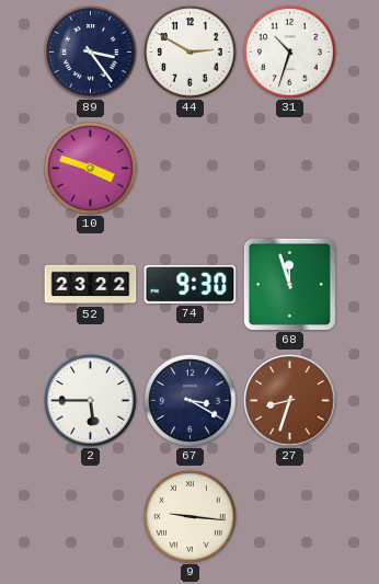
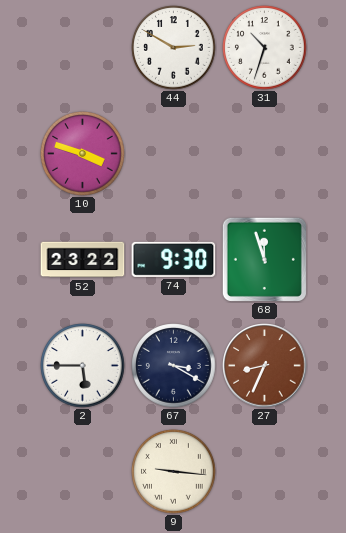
89: 3:24 -> none (91, 53)
27: 8:33 -> 8:34 (265, 366)
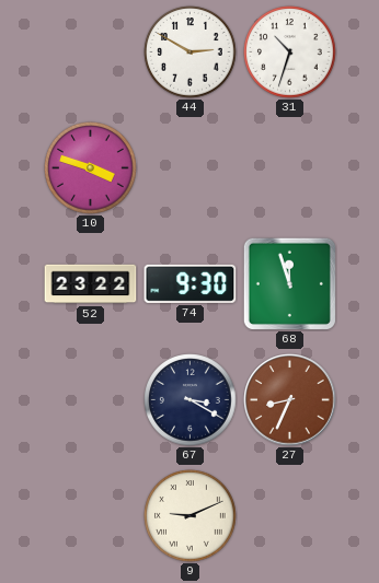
2: 5:45 -> none (83, 366)
9: 9:16 -> 9:11 (191, 516)
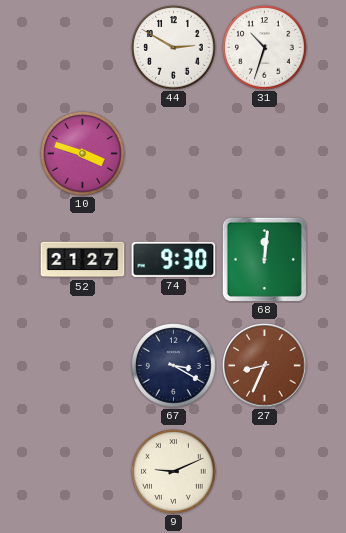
52: 23:22 -> 21:27 (83, 260)
68: 11:57 -> 12:01 (264, 259)
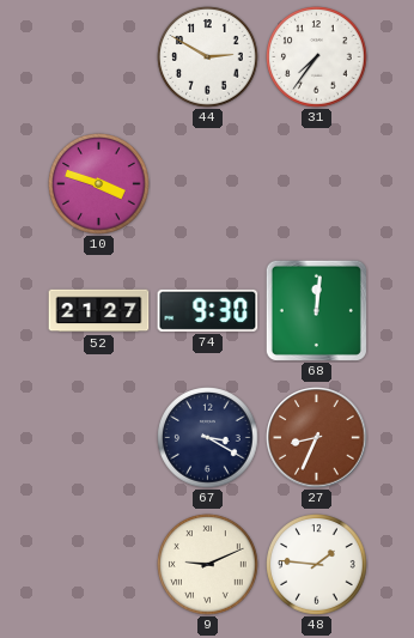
31: 10:33 -> 7:36 (317, 57)
48: none -> 1:46 (317, 565)
